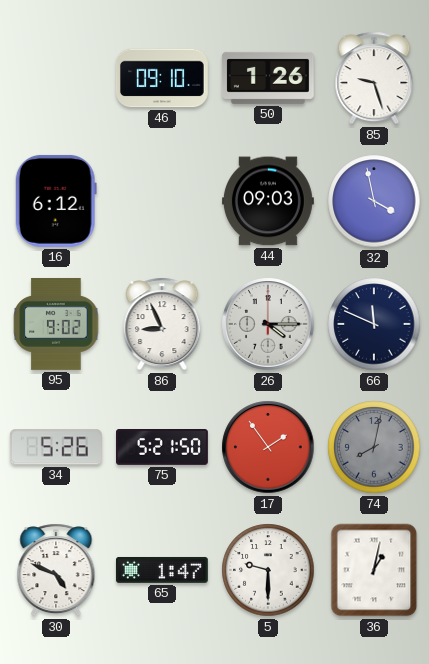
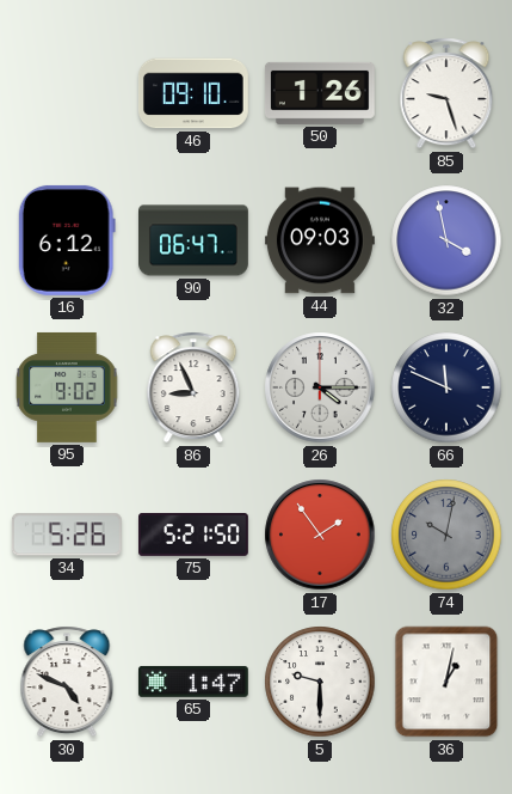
90: none -> 06:47 (195, 240)
74: 8:02 -> 10:02 (446, 535)
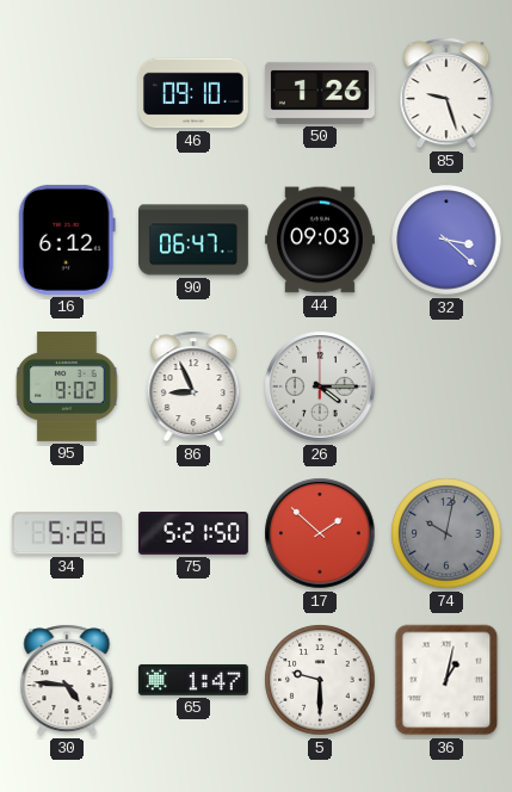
32: 3:58 -> 3:22 (446, 240)
66: 11:49 -> none (446, 387)
17: 1:54 -> 1:52 (320, 533)
30: 4:49 -> 4:46 (67, 680)
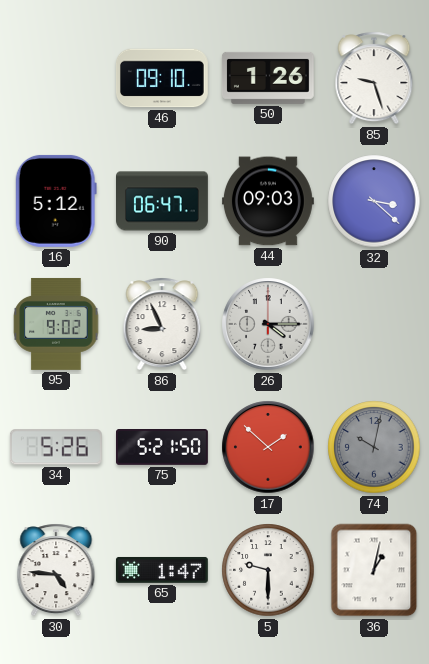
16: 6:12 -> 5:12 (56, 201)
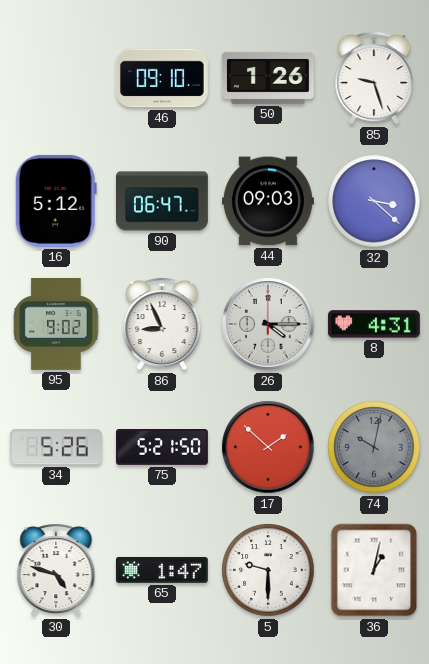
8: none -> 4:31 (374, 324)
30: 4:46 -> 4:48 (56, 570)
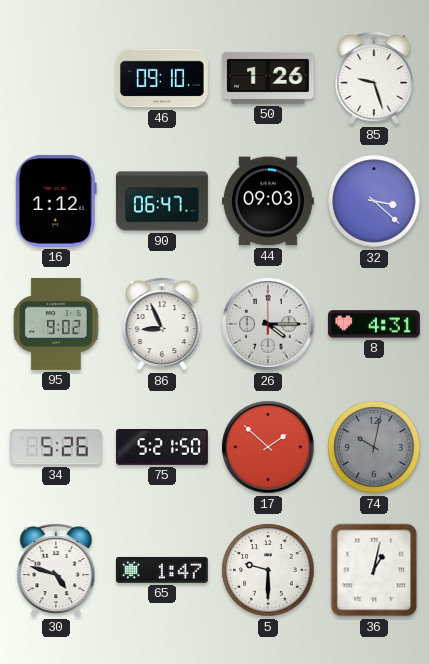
16: 5:12 -> 1:12 (56, 201)
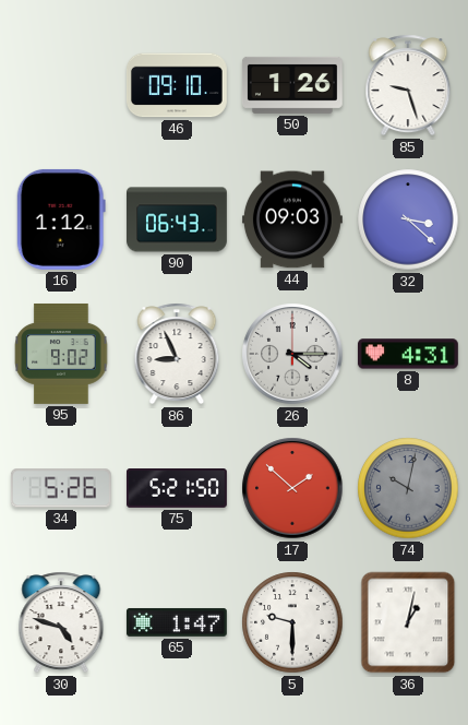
90: 06:47 -> 06:43 (178, 219)
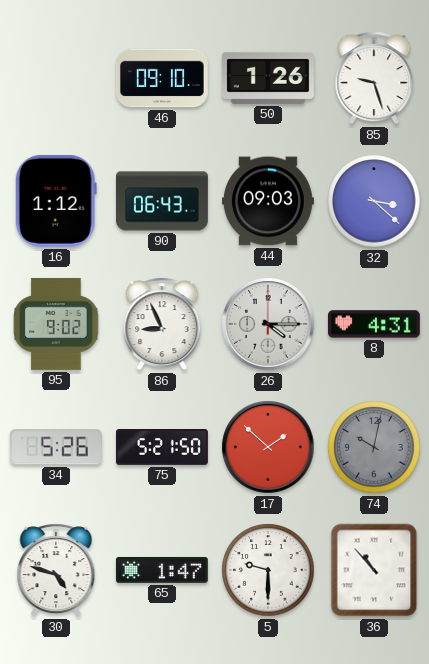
36: 1:02 -> 10:53 (374, 570)
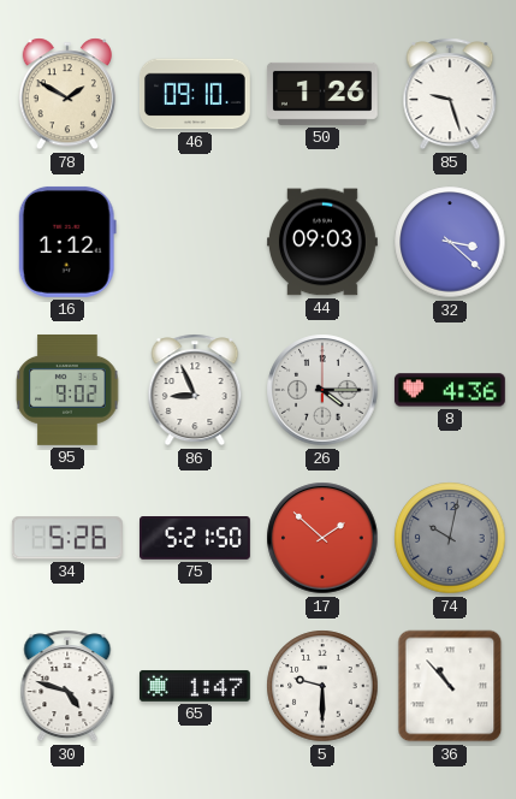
78: none -> 1:50 (67, 94)
90: 06:43 -> none (163, 201)
8: 4:31 -> 4:36 (450, 390)
